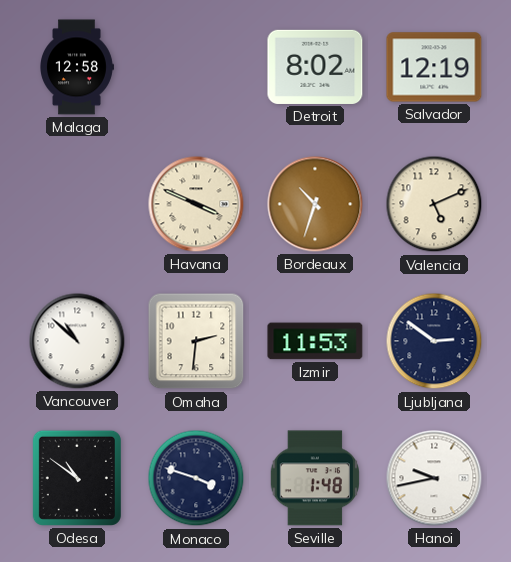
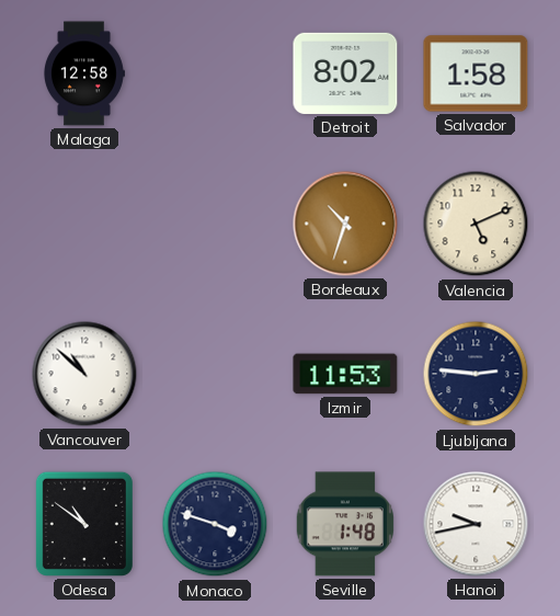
Salvador: 12:19 -> 1:58 (476, 73)
Havana: 3:49 -> none (196, 204)
Omaha: 2:31 -> none (196, 341)
Ljubljana: 2:51 -> 2:46 (476, 374)
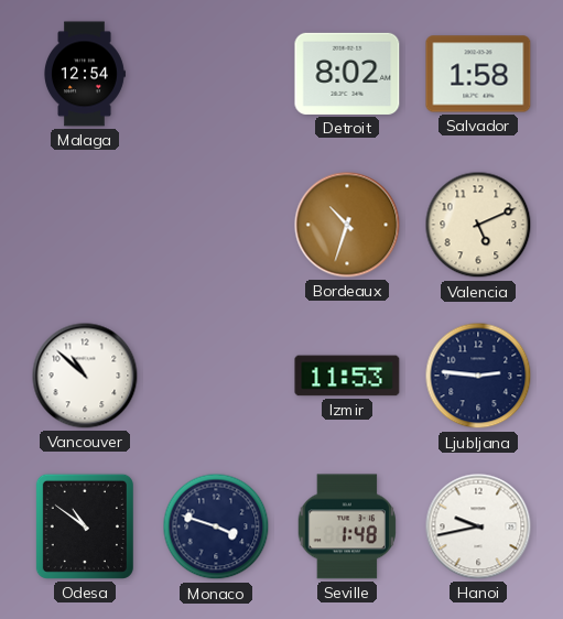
Malaga: 12:58 -> 12:54 (85, 74)
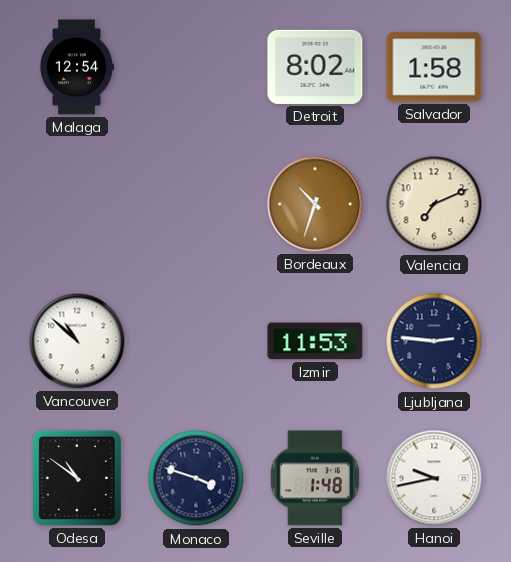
Valencia: 5:11 -> 7:11 (434, 204)
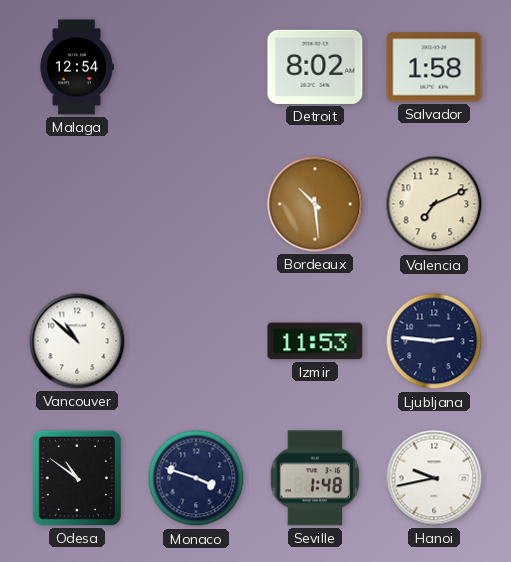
Bordeaux: 10:33 -> 10:29 (315, 204)
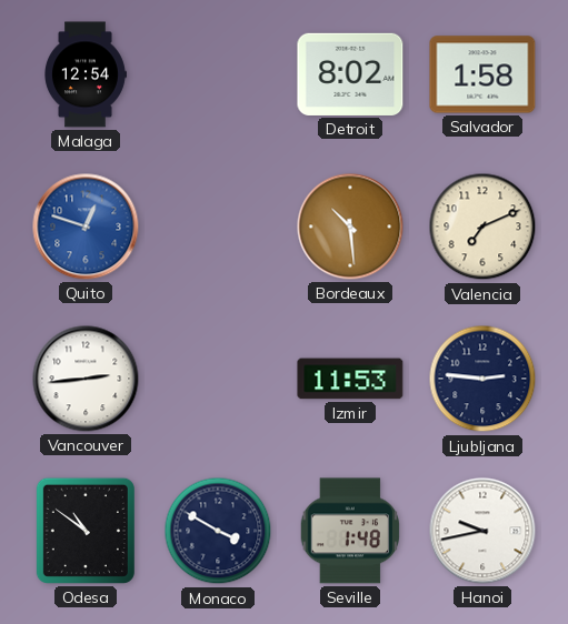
Quito: none -> 12:48 (86, 227)
Vancouver: 10:52 -> 2:44 (86, 379)
Monaco: 3:48 -> 3:50 (218, 531)
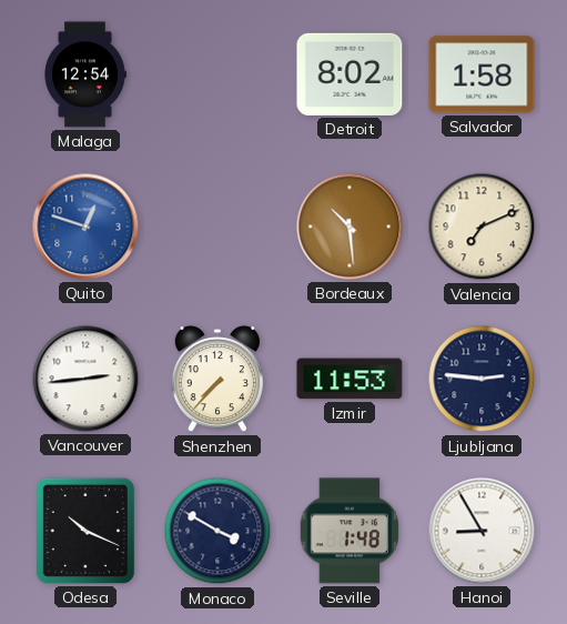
Shenzhen: none -> 7:37 (217, 380)
Odesa: 10:51 -> 10:19 (85, 531)
Hanoi: 9:43 -> 8:55 (482, 531)
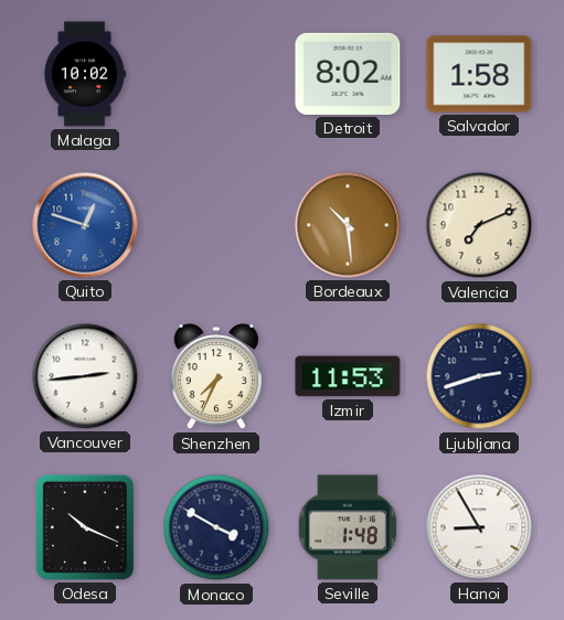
Malaga: 12:54 -> 10:02 (85, 74)
Shenzhen: 7:37 -> 7:34 (216, 377)
Ljubljana: 2:46 -> 2:42 (479, 376)
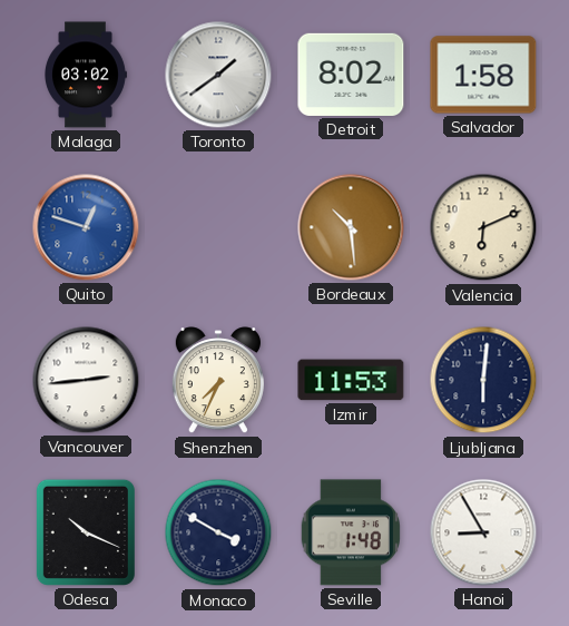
Malaga: 10:02 -> 03:02 (86, 75)
Toronto: none -> 1:39 (218, 75)
Valencia: 7:11 -> 6:11 (483, 227)
Ljubljana: 2:42 -> 6:01 (483, 380)
